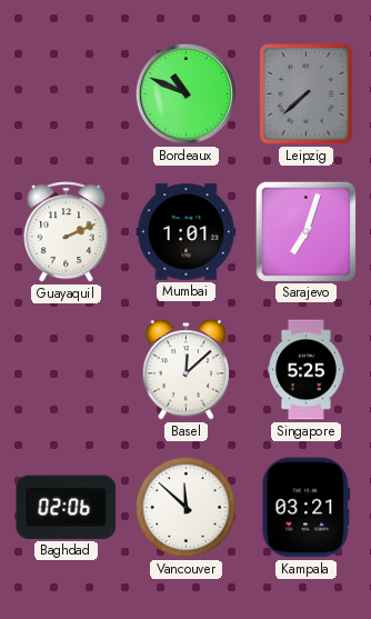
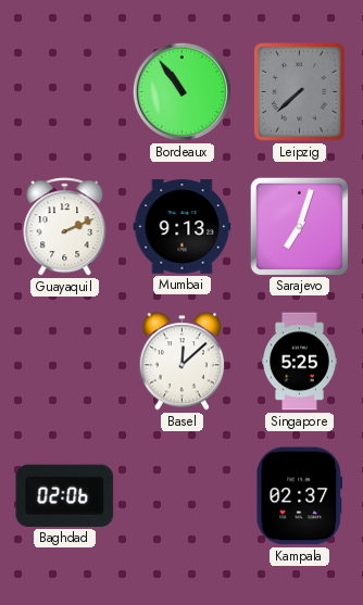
Bordeaux: 10:49 -> 10:54 (181, 91)
Mumbai: 1:01 -> 9:13 (183, 227)
Vancouver: 11:52 -> none (185, 507)
Kampala: 03:21 -> 02:37 (300, 496)
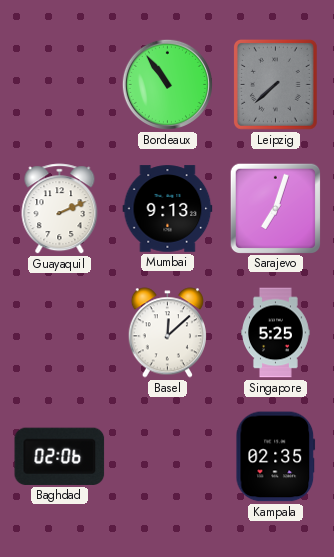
Kampala: 02:37 -> 02:35 (276, 457)
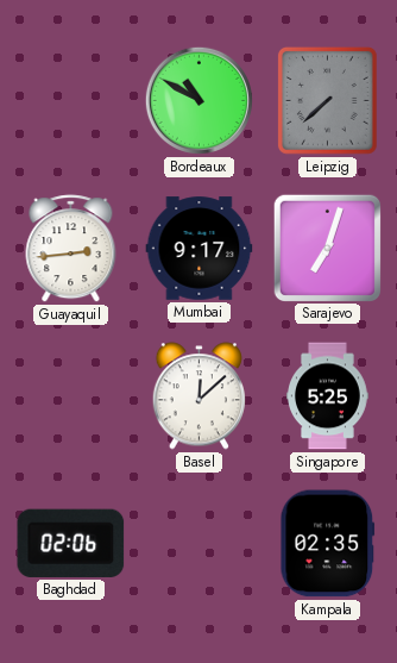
Bordeaux: 10:54 -> 10:50 (198, 100)
Guayaquil: 2:11 -> 2:44 (71, 249)
Mumbai: 9:13 -> 9:17 (200, 249)
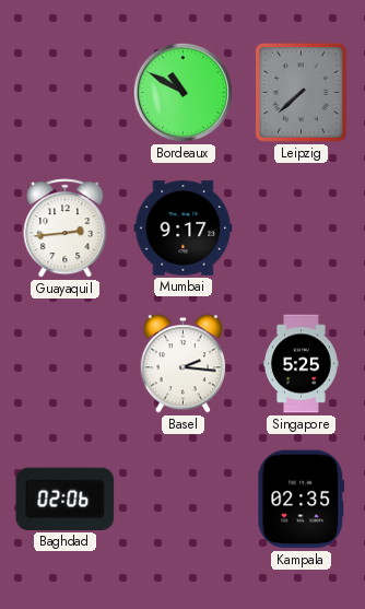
Sarajevo: 7:03 -> none (327, 248)
Basel: 12:08 -> 2:16 (182, 364)
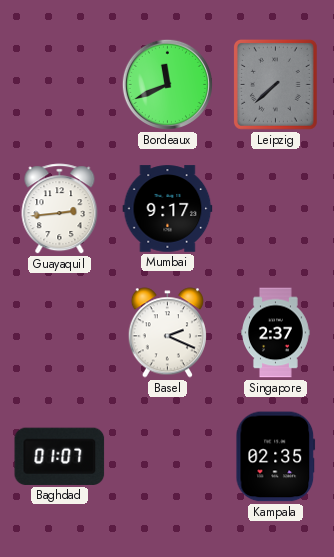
Bordeaux: 10:50 -> 11:41 (167, 84)
Basel: 2:16 -> 2:19 (167, 333)
Singapore: 5:25 -> 2:37 (276, 333)
Baghdad: 02:06 -> 01:07 (60, 456)
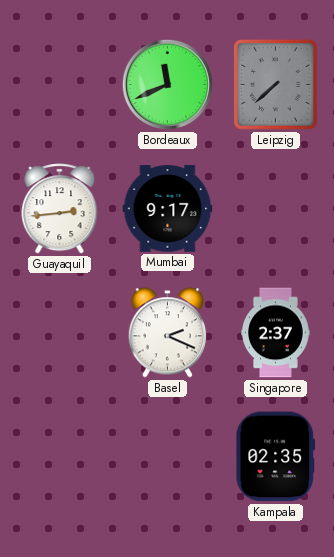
Baghdad: 01:07 -> none (60, 456)
